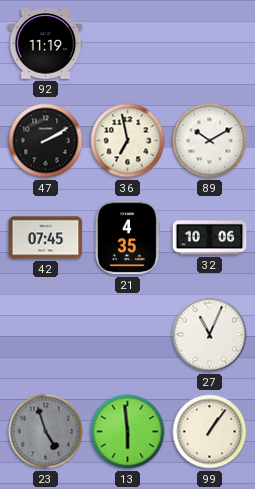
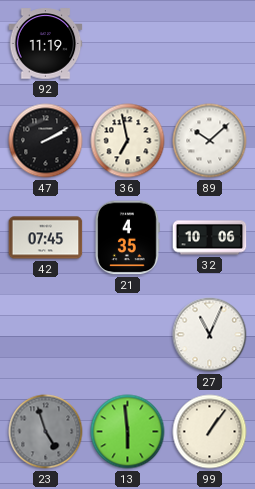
89: 10:10 -> 10:08 (210, 141)
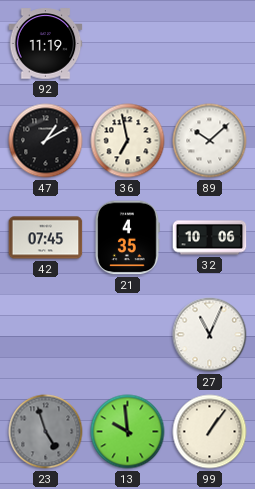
47: 2:10 -> 1:10 (46, 141)
13: 5:59 -> 9:59 (128, 432)
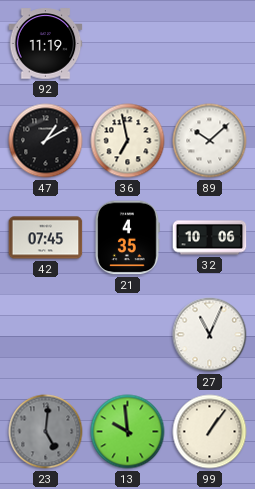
23: 4:57 -> 5:01 (46, 432)
